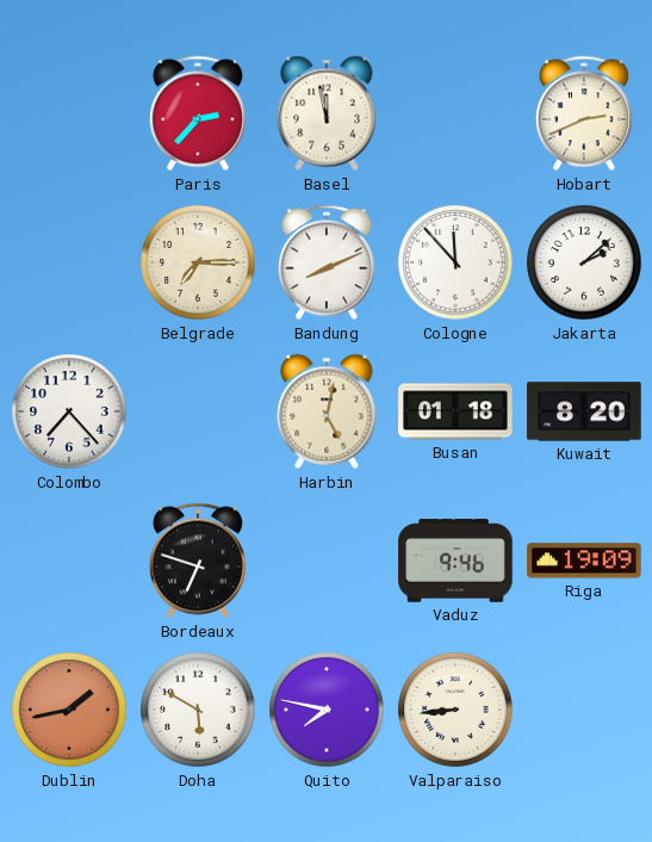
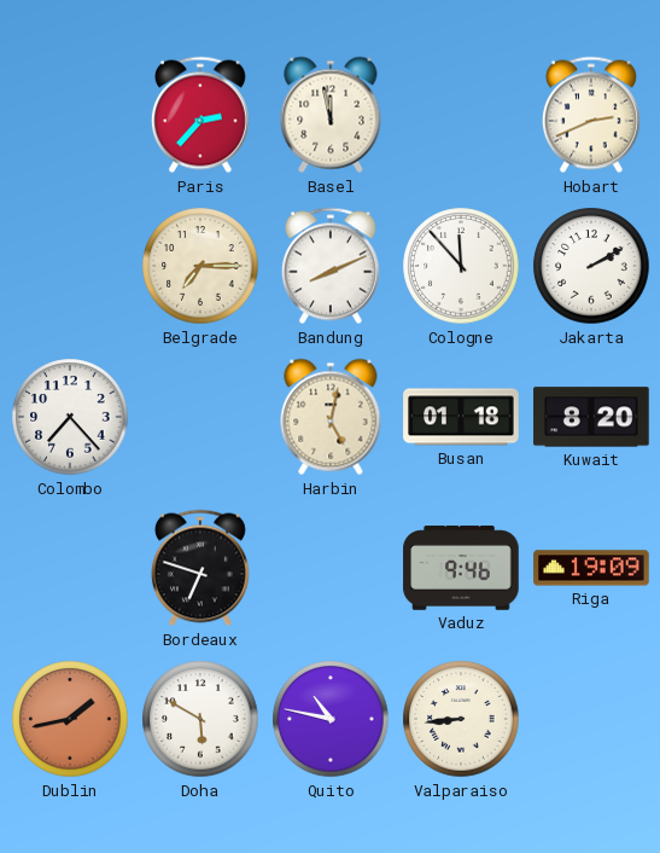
Jakarta: 2:08 -> 2:10 (591, 266)
Quito: 7:47 -> 10:47 (331, 719)
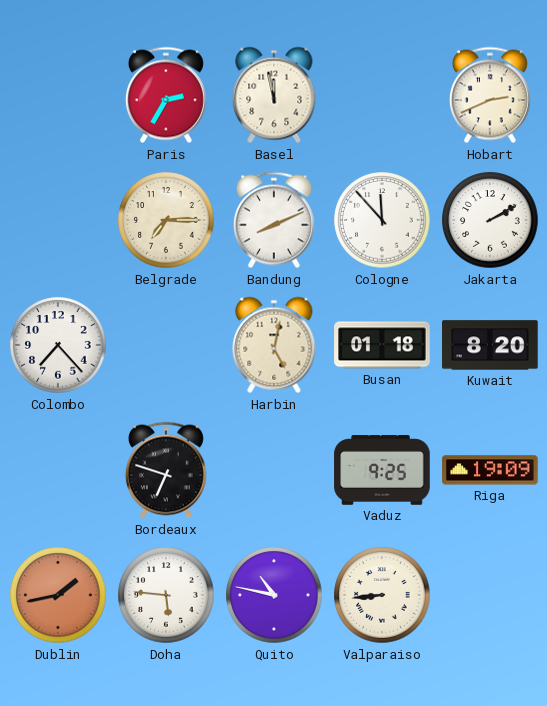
Paris: 2:37 -> 2:35 (166, 95)
Vaduz: 9:46 -> 9:25 (382, 470)
Doha: 5:50 -> 5:46 (166, 595)
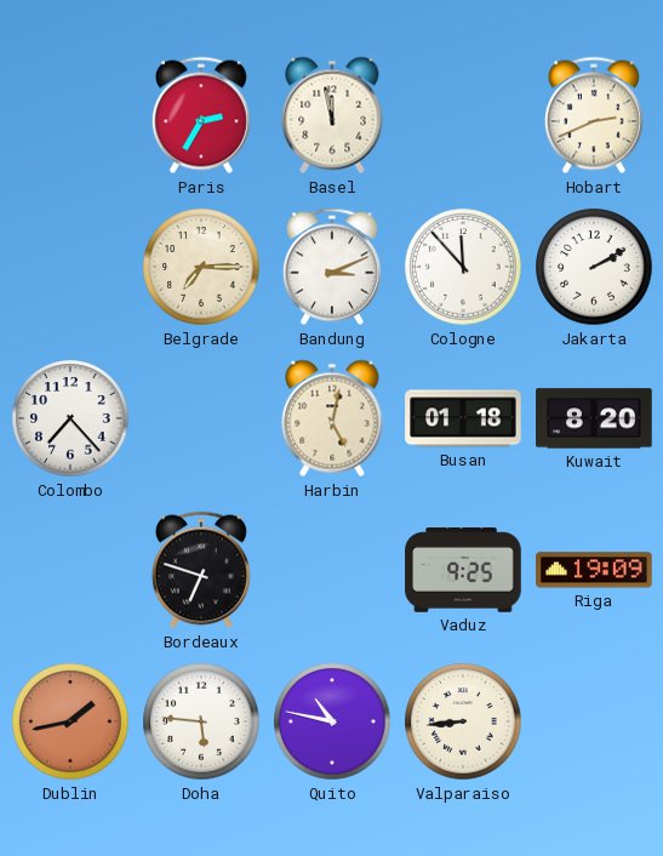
Bandung: 8:11 -> 3:11 (332, 267)
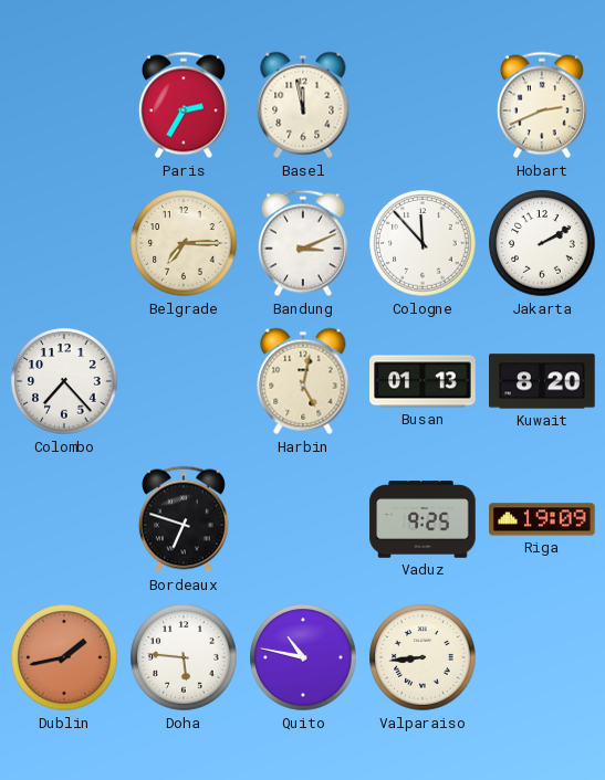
Busan: 01:18 -> 01:13 (423, 381)
